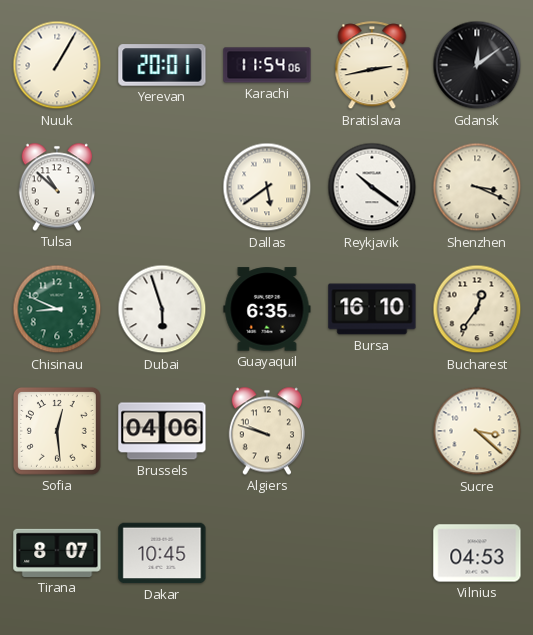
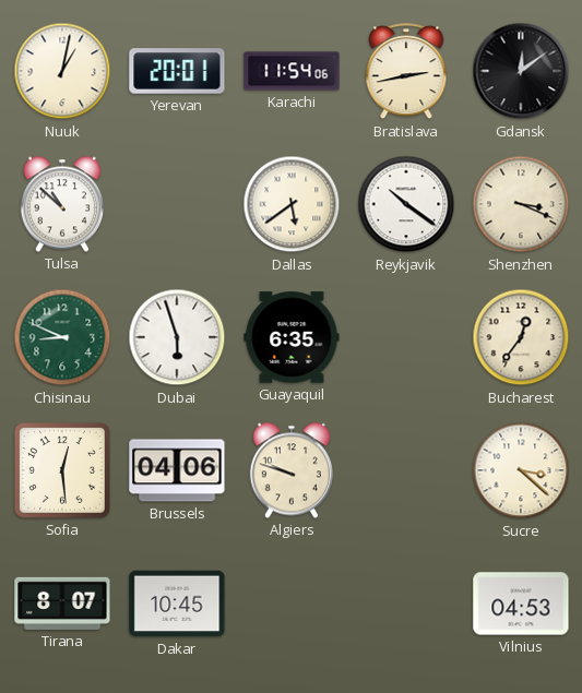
Nuuk: 1:05 -> 1:02 (62, 71)
Bursa: 16:10 -> none (372, 309)
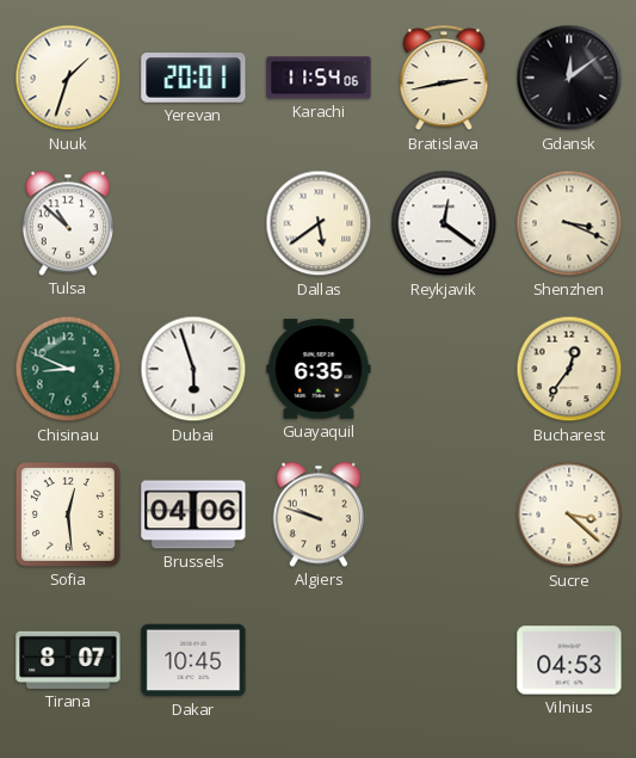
Nuuk: 1:02 -> 1:33 (68, 78)
Reykjavik: 10:21 -> 12:21 (444, 223)
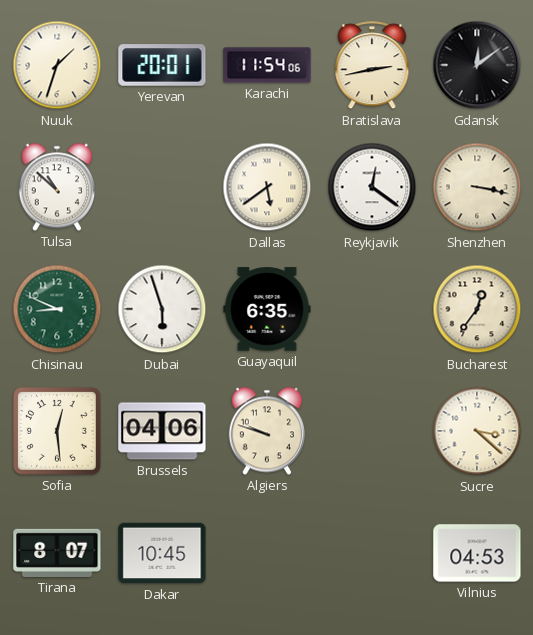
Shenzhen: 3:19 -> 3:17 (477, 187)
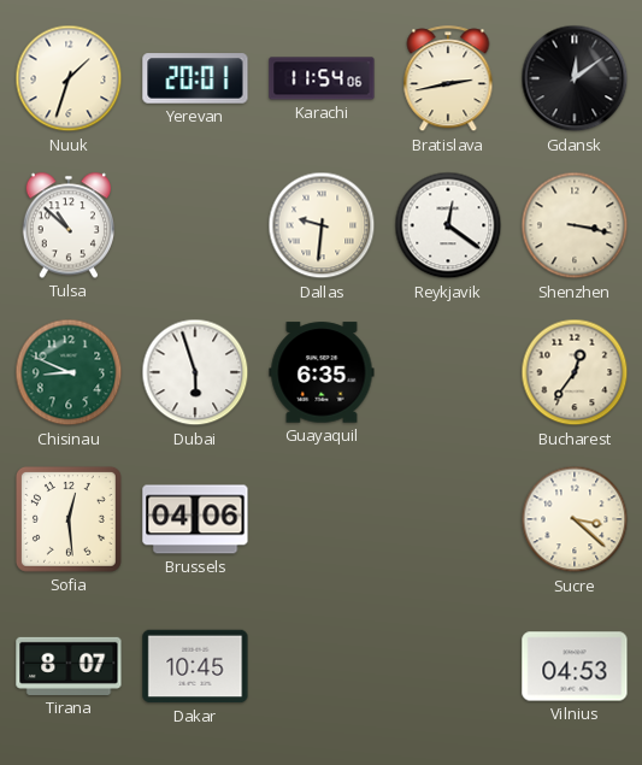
Dallas: 5:39 -> 9:31 (322, 225)
Algiers: 9:48 -> none (266, 431)
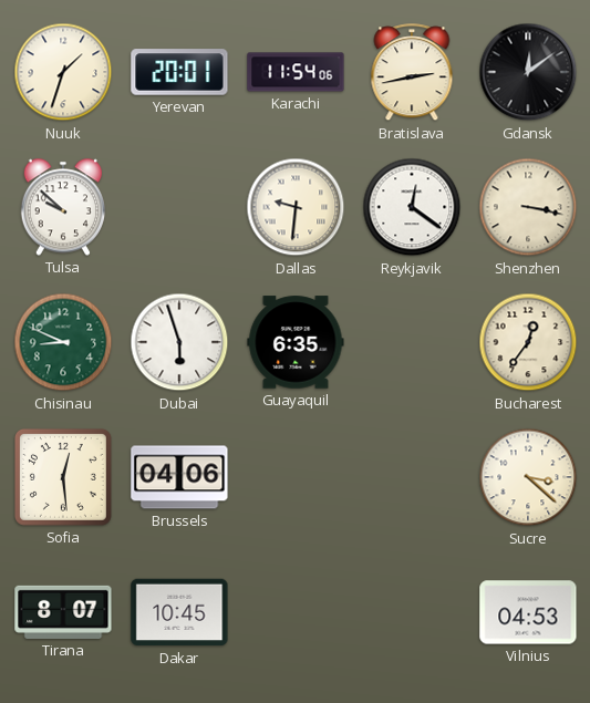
Tulsa: 10:52 -> 9:52 (62, 207)
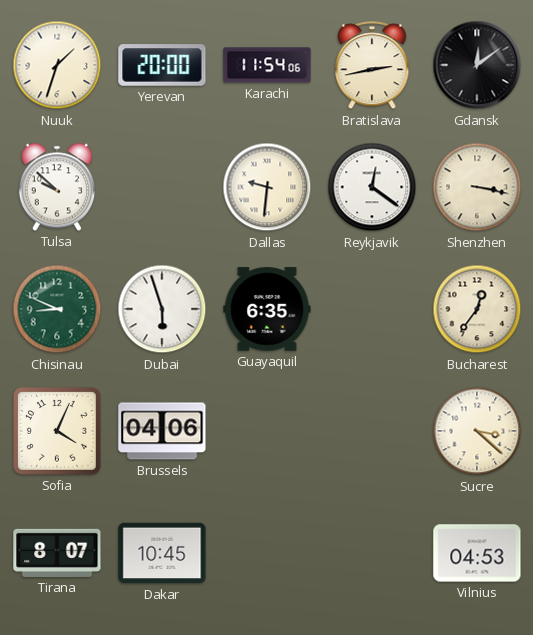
Yerevan: 20:01 -> 20:00 (162, 65)
Sofia: 12:29 -> 4:04 (57, 431)
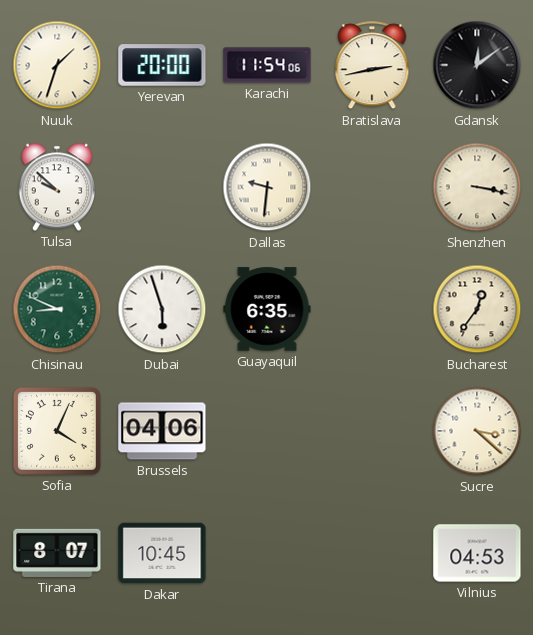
Reykjavik: 12:21 -> none (372, 187)
